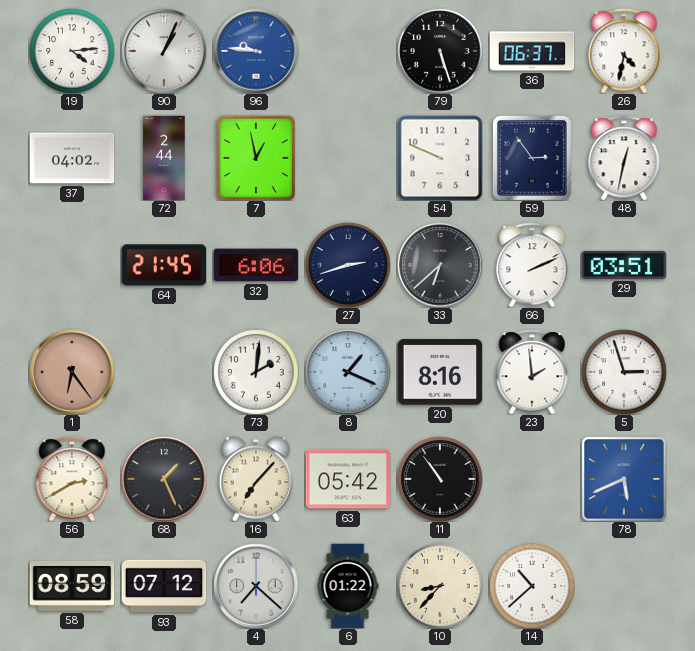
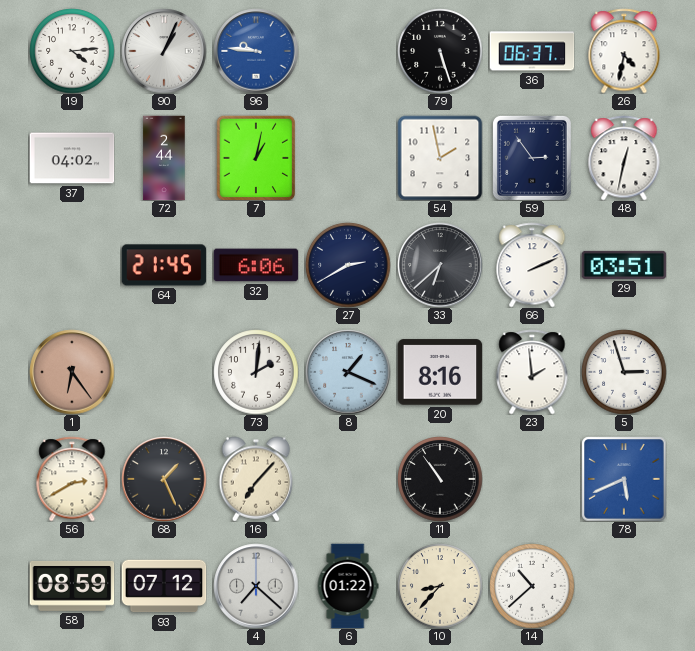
7: 12:58 -> 1:02 (256, 158)
54: 9:49 -> 1:58 (440, 158)
27: 2:42 -> 2:40 (348, 265)
63: 05:42 -> none (348, 479)
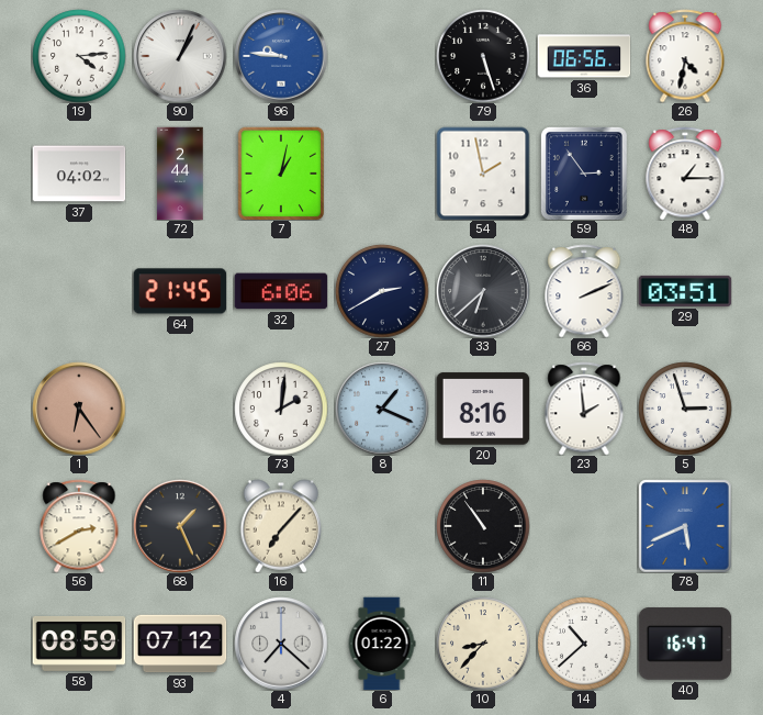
36: 06:37 -> 06:56 (584, 56)
48: 12:32 -> 1:15 (685, 174)
40: none -> 16:47 (685, 645)
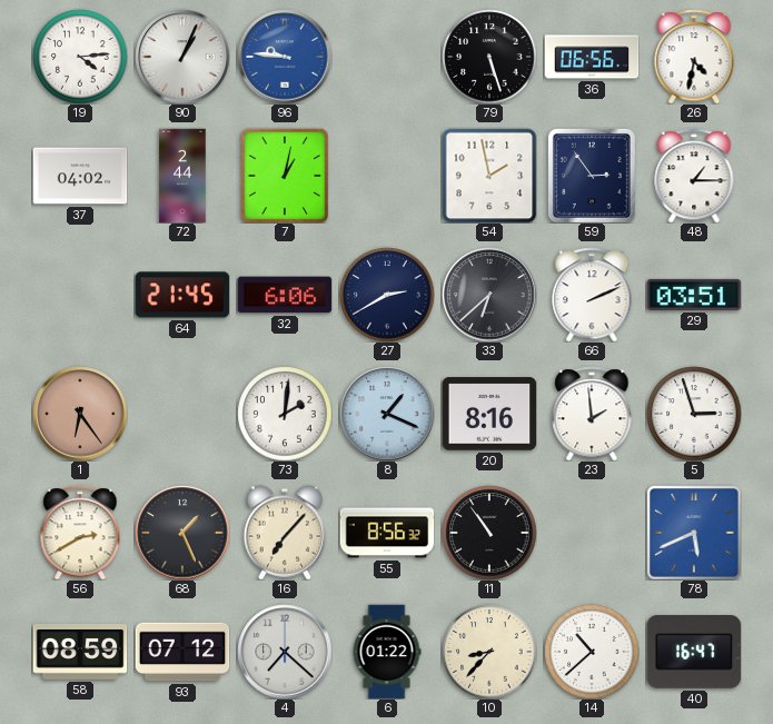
55: none -> 8:56 (387, 533)
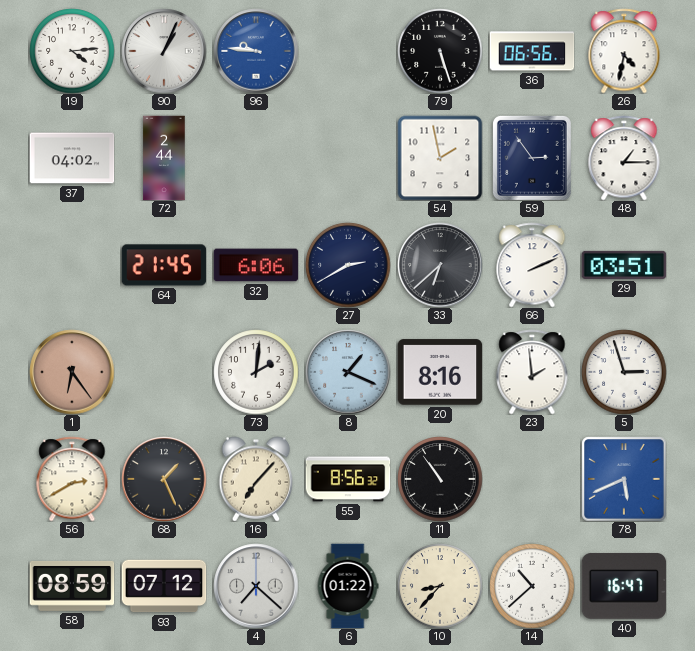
7: 1:02 -> none (285, 176)
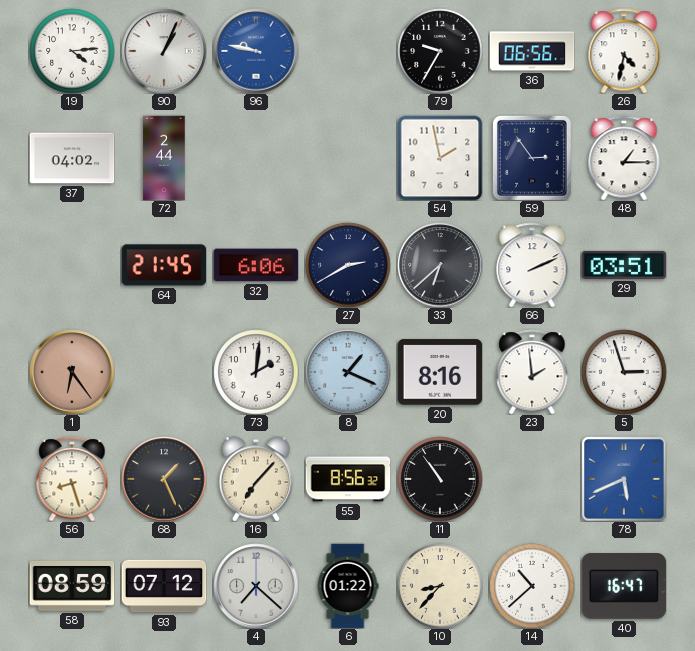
96: 9:46 -> 9:47 (256, 51)
79: 5:27 -> 9:35 (440, 51)
56: 2:40 -> 8:27 (72, 479)
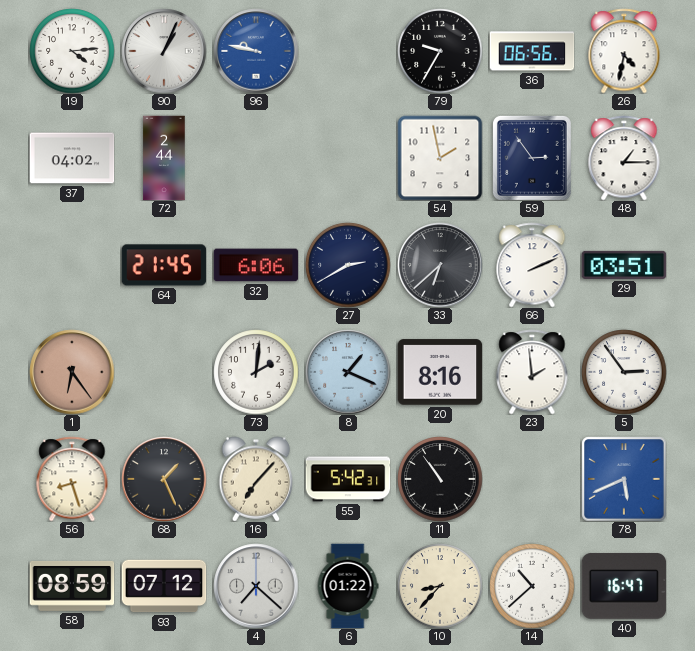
5: 2:57 -> 2:54 (624, 372)
55: 8:56 -> 5:42 (348, 479)
